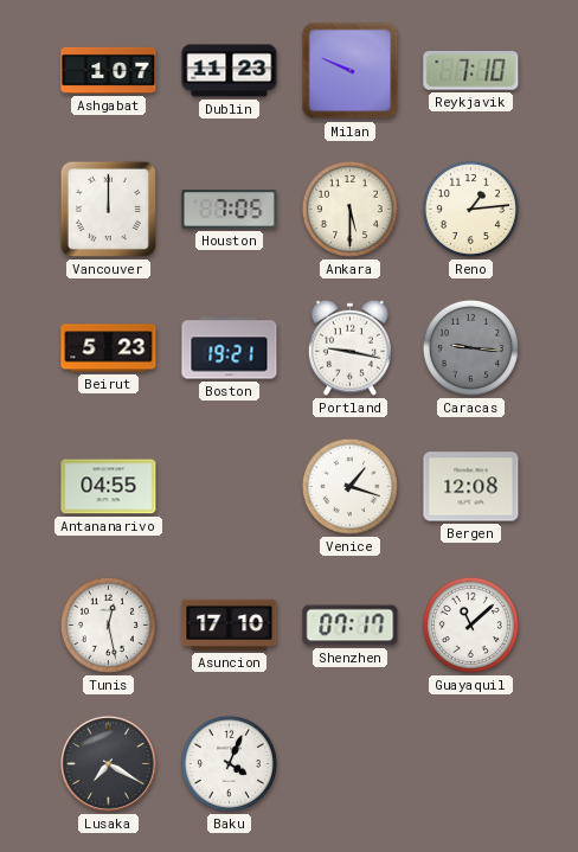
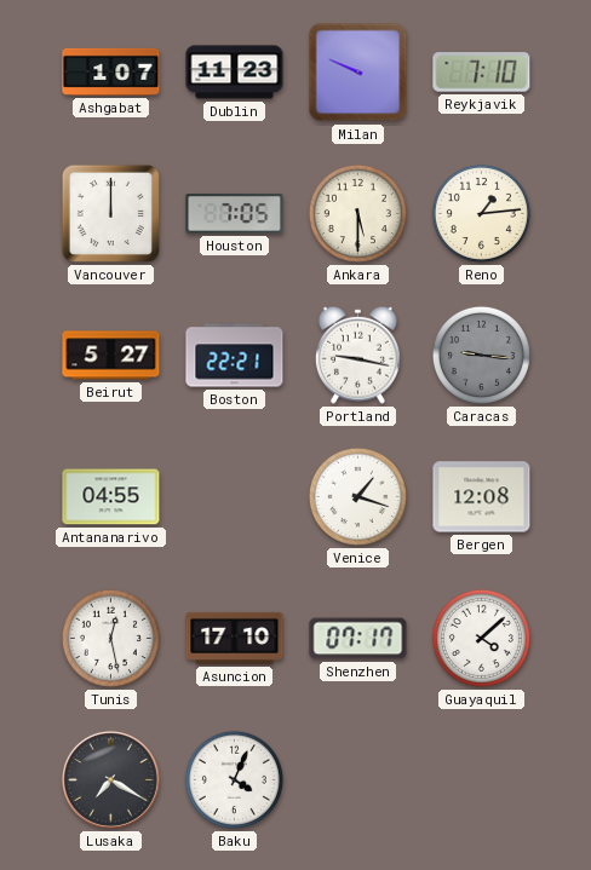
Beirut: 5:23 -> 5:27 (111, 356)
Boston: 19:21 -> 22:21 (235, 356)
Guayaquil: 11:08 -> 4:08 (481, 638)
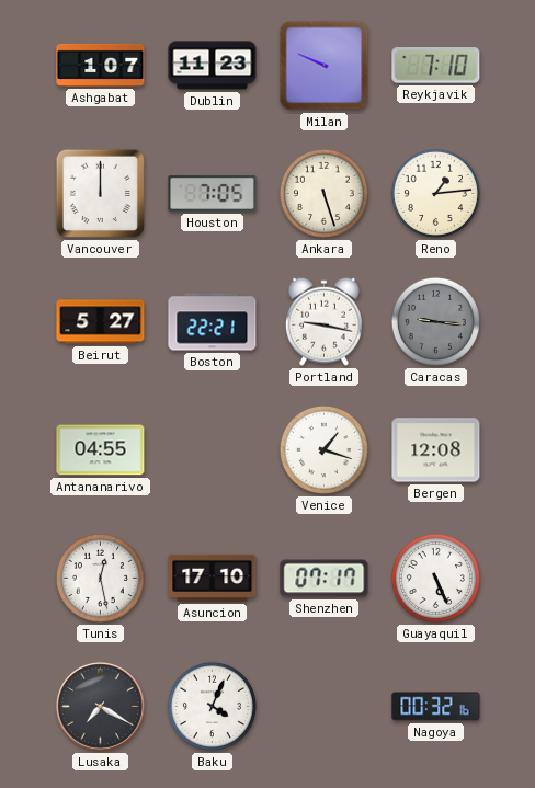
Ankara: 5:30 -> 5:27 (323, 193)
Guayaquil: 4:08 -> 5:26 (435, 578)
Nagoya: none -> 00:32 (436, 707)
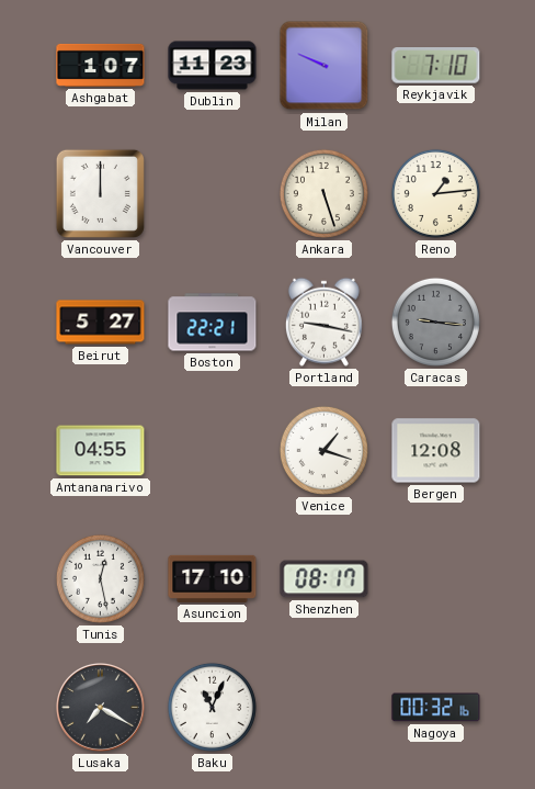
Houston: 7:05 -> none (213, 194)
Shenzhen: 07:17 -> 08:17 (325, 579)
Guayaquil: 5:26 -> none (435, 578)
Baku: 4:04 -> 11:04 (212, 707)
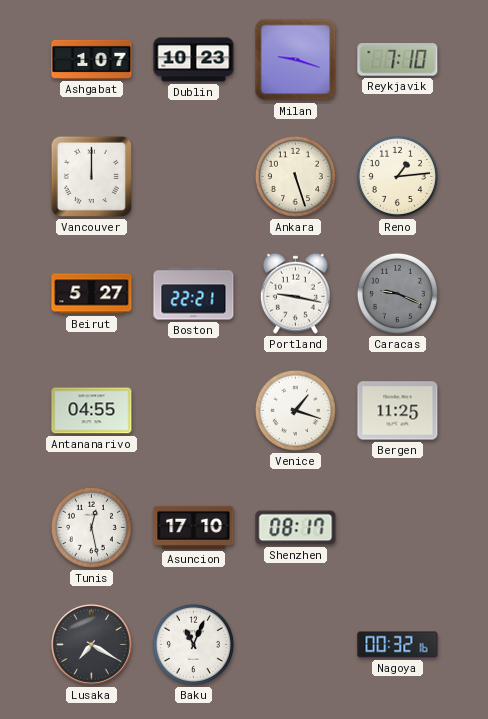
Dublin: 11:23 -> 10:23 (194, 60)
Milan: 9:49 -> 9:18 (296, 60)
Caracas: 9:16 -> 9:19 (397, 293)
Bergen: 12:08 -> 11:25 (398, 411)
